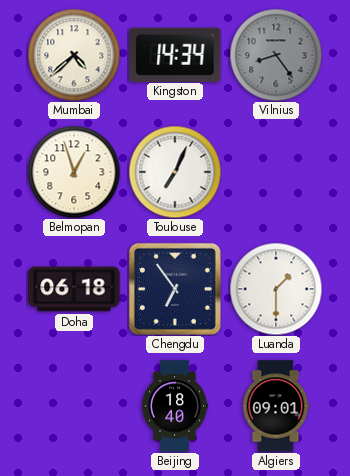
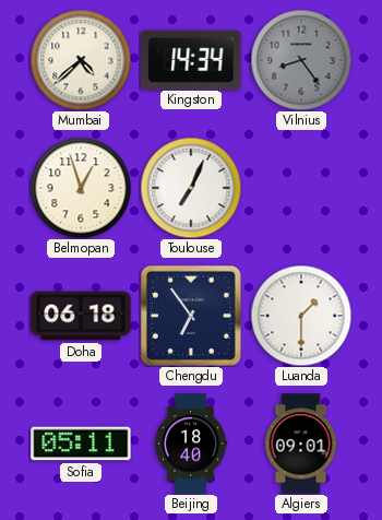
Sofia: none -> 05:11 (81, 444)
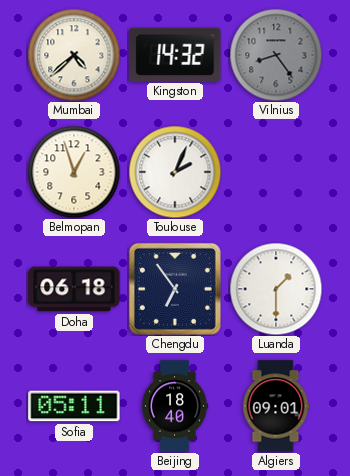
Kingston: 14:34 -> 14:32 (175, 54)
Toulouse: 7:04 -> 2:04 (175, 172)
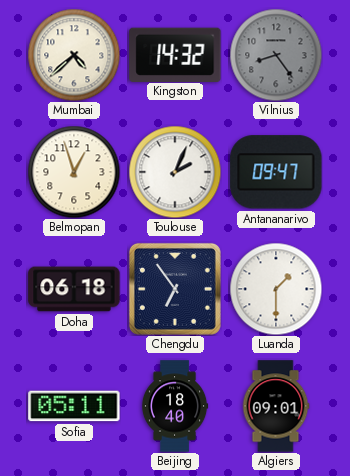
Antananarivo: none -> 09:47 (276, 172)
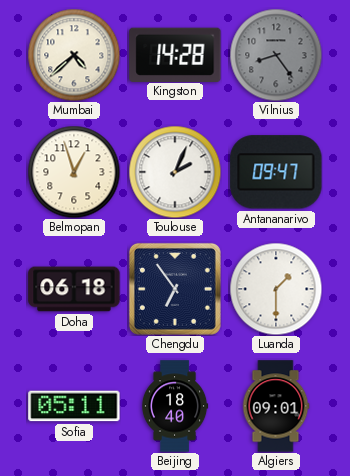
Kingston: 14:32 -> 14:28 (175, 54)
